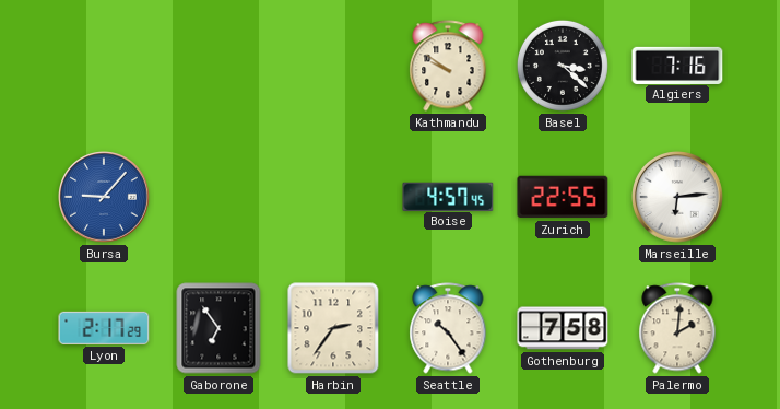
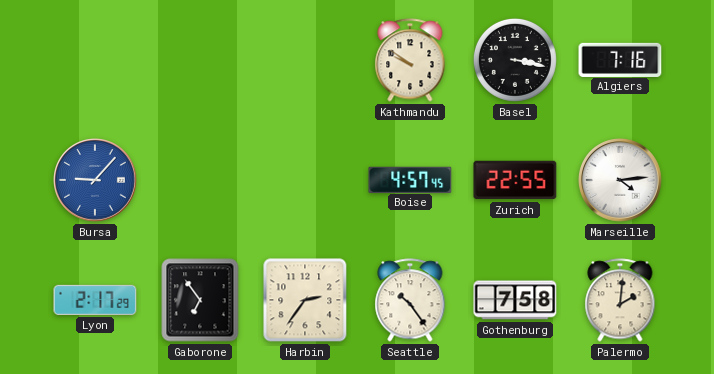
Basel: 3:22 -> 3:17 (515, 60)
Marseille: 6:14 -> 4:14 (621, 181)
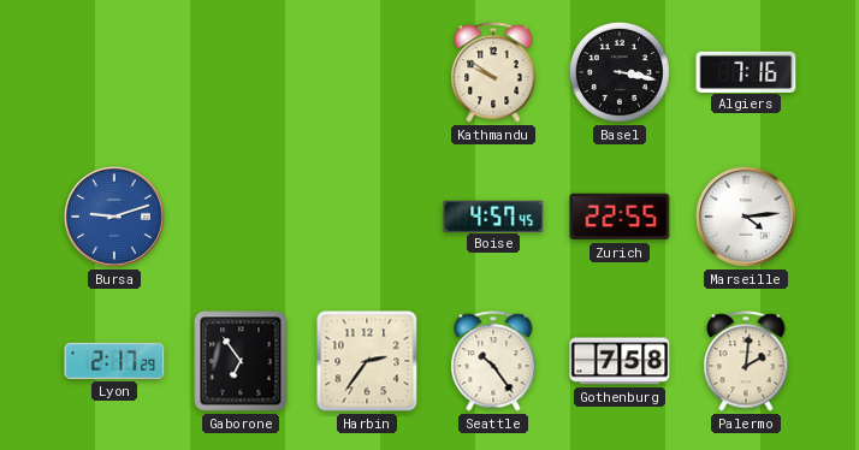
Bursa: 9:07 -> 9:12 (115, 218)
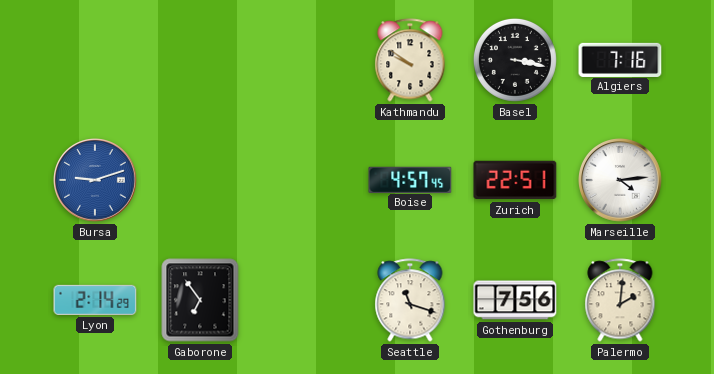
Zurich: 22:55 -> 22:51 (515, 180)
Lyon: 2:17 -> 2:14 (95, 300)
Harbin: 2:36 -> none (367, 361)
Seattle: 10:24 -> 11:18 (410, 300)
Gothenburg: 7:58 -> 7:56 (515, 300)
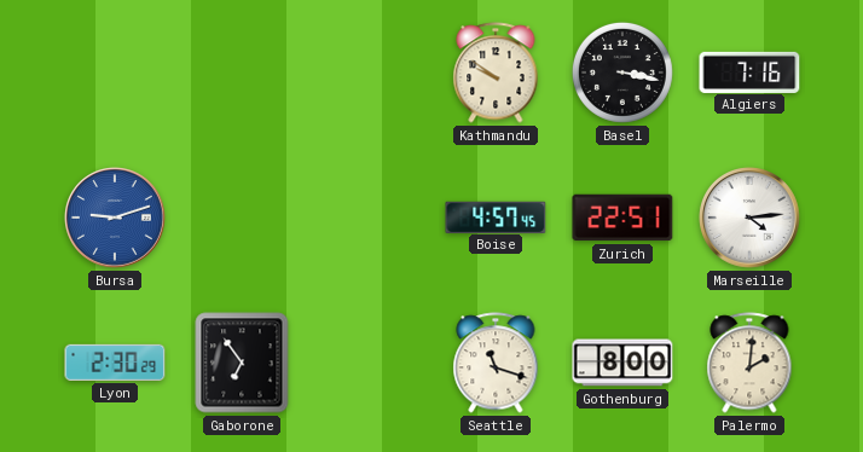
Lyon: 2:14 -> 2:30 (115, 363)
Gothenburg: 7:56 -> 8:00 (622, 363)
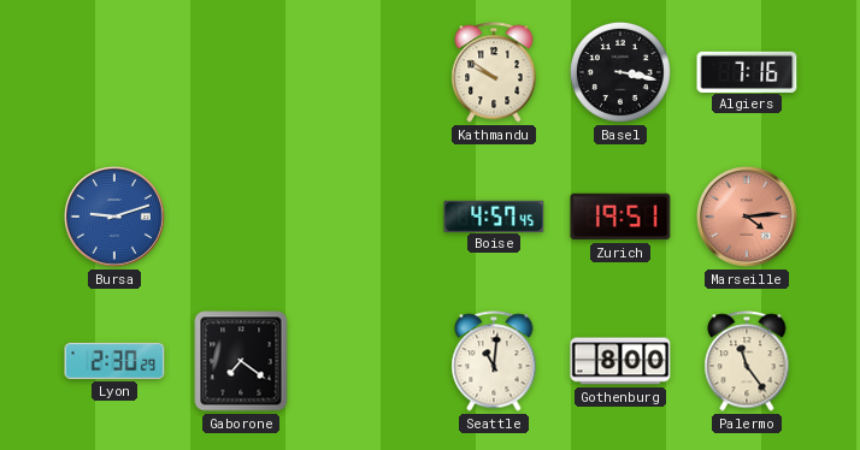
Zurich: 22:51 -> 19:51 (620, 217)
Marseille dial: white -> salmon (748, 218)
Gaborone: 6:54 -> 7:21 (241, 361)
Seattle: 11:18 -> 11:01 (494, 361)
Palermo: 2:01 -> 11:24 (747, 361)
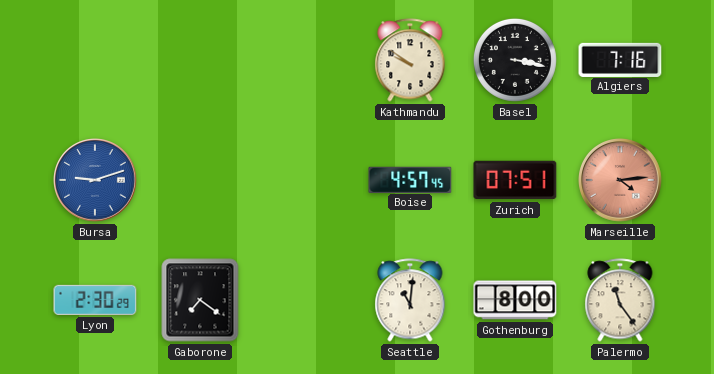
Zurich: 19:51 -> 07:51 (515, 180)
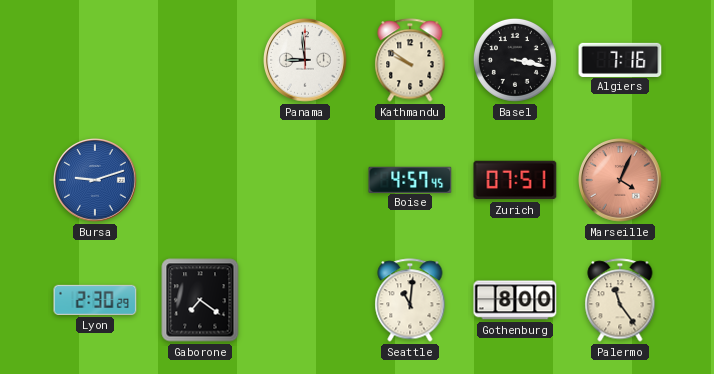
Panama: none -> 8:59 (306, 61)
Marseille: 4:14 -> 4:04 (621, 181)
